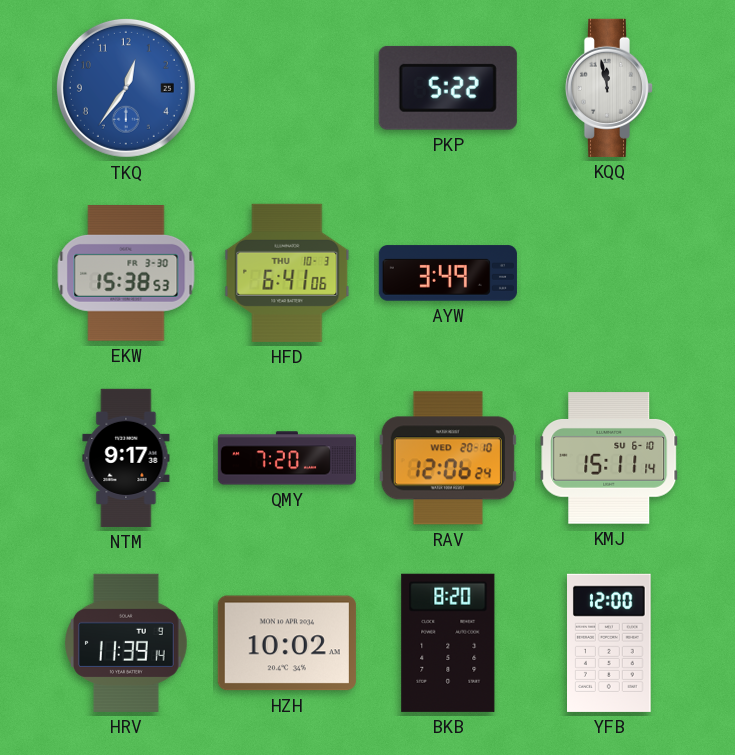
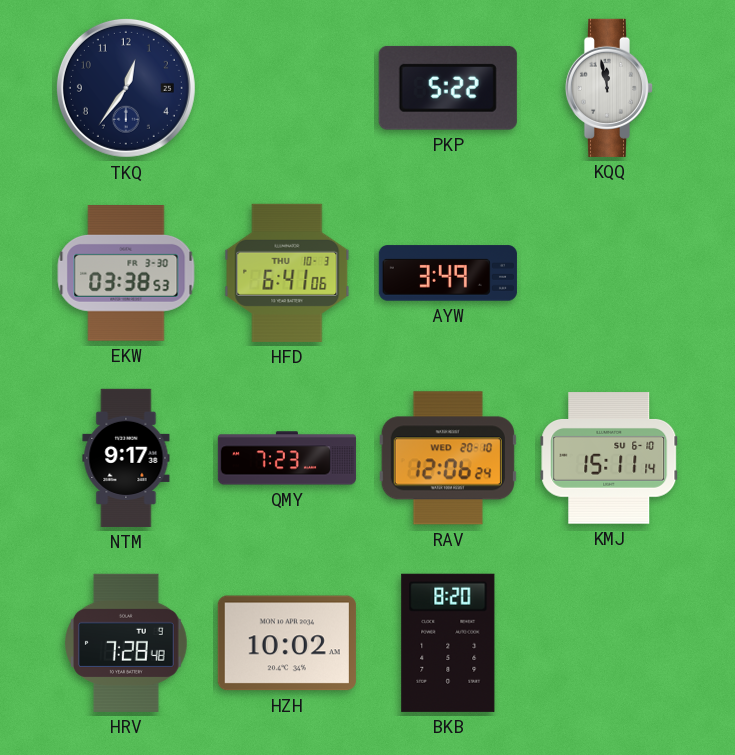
TKQ dial: blue -> navy (126, 88)
EKW: 15:38 -> 03:38 (126, 274)
QMY: 7:20 -> 7:23 (287, 458)
HRV: 11:39 -> 7:28 (127, 643)
YFB: 12:00 -> none (610, 643)
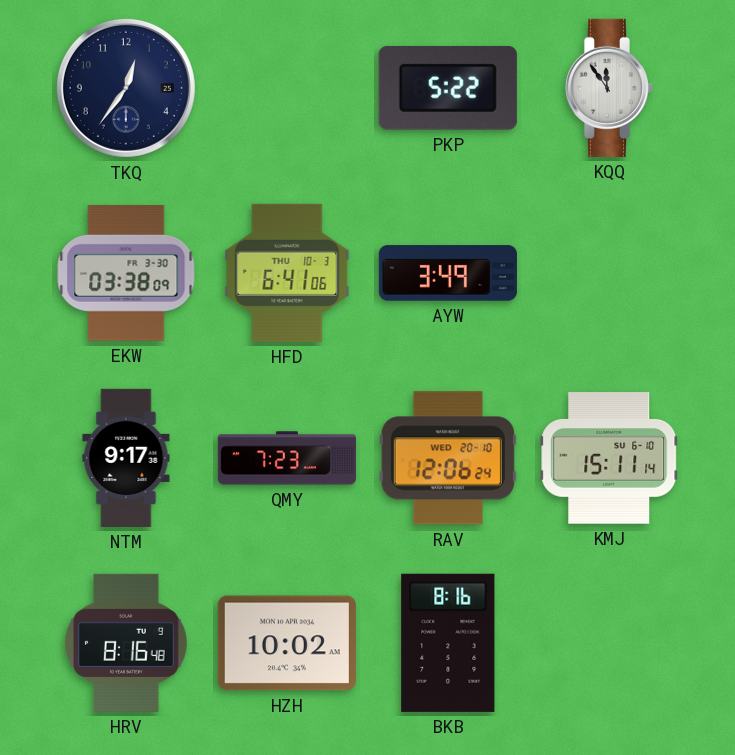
KQQ: 11:58 -> 11:54 (609, 88)
EKW: 03:38:53 -> 03:38:09 (126, 274)
HRV: 7:28 -> 8:16 (127, 643)
BKB: 8:20 -> 8:16 (448, 643)
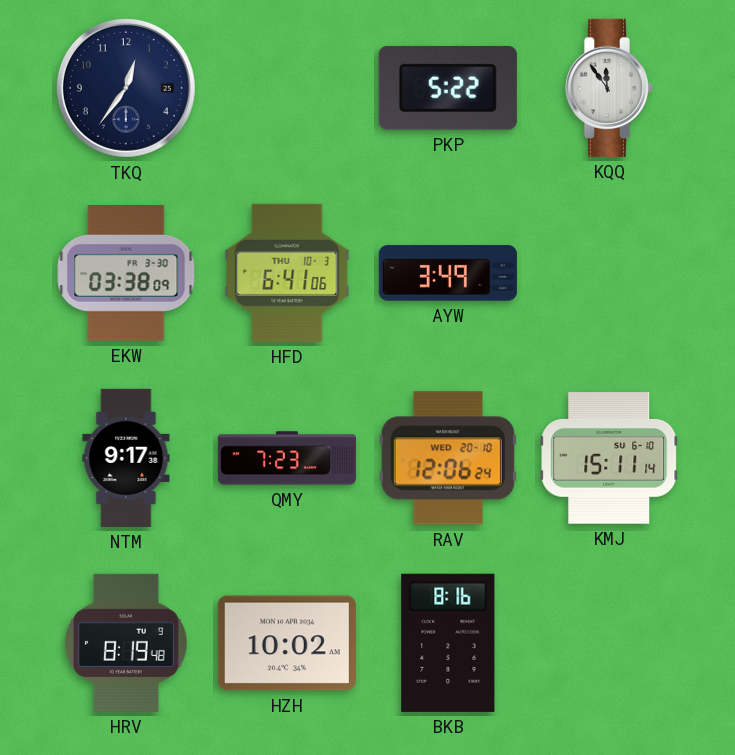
HRV: 8:16 -> 8:19 (127, 643)
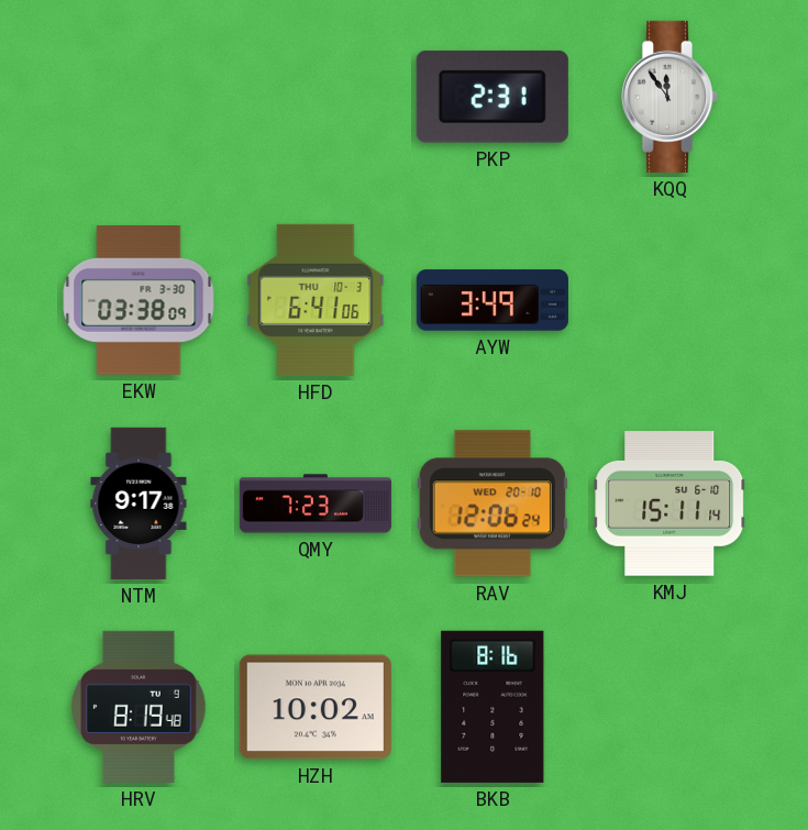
TKQ: 12:36 -> none (126, 88)
PKP: 5:22 -> 2:31 (492, 97)
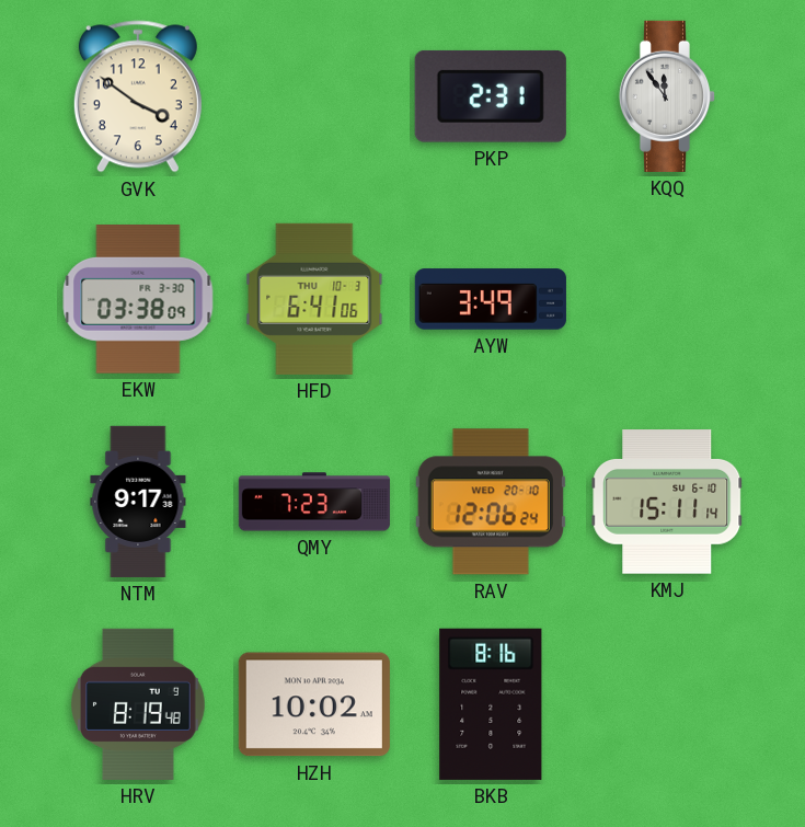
GVK: none -> 3:51 (138, 96)
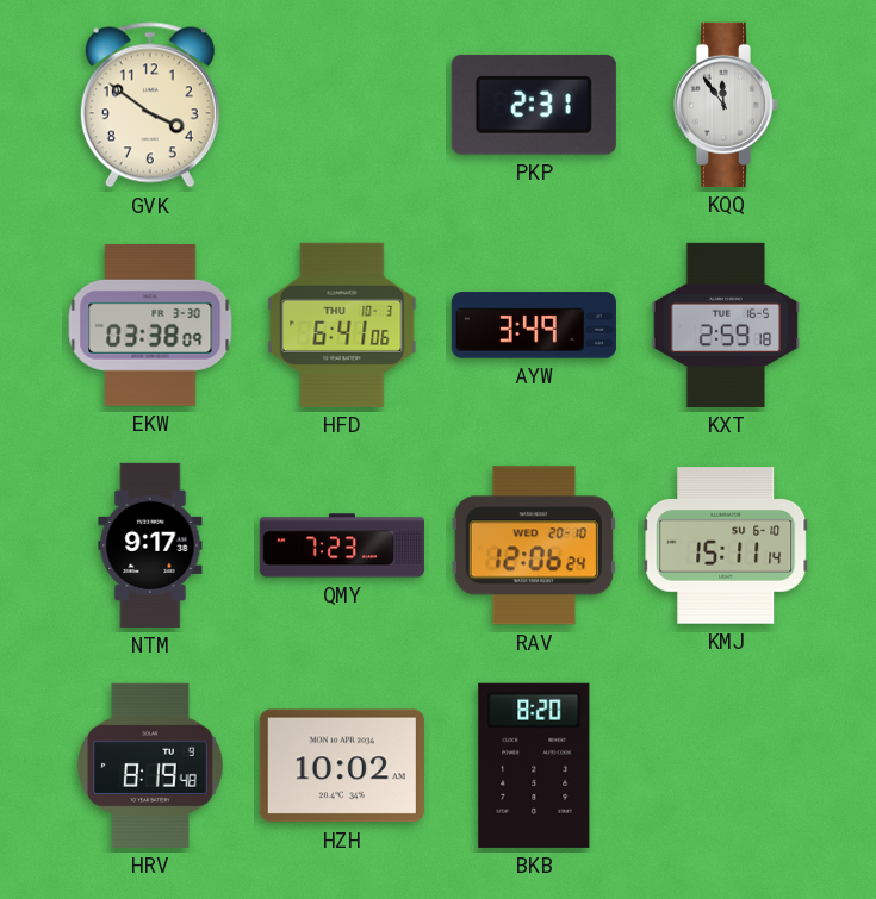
KXT: none -> 2:59 (726, 325)
BKB: 8:16 -> 8:20 (534, 766)
